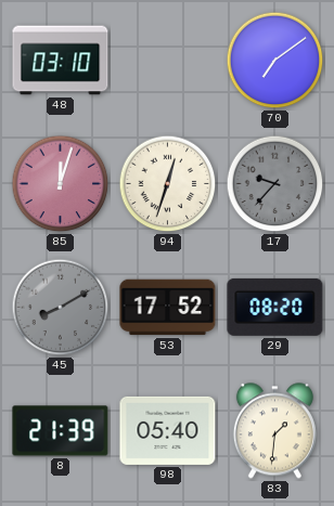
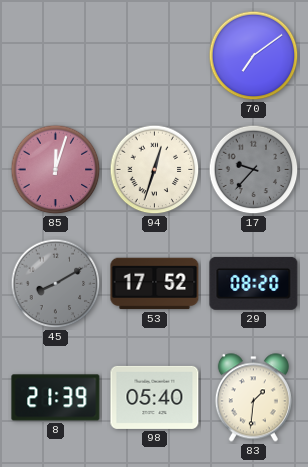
48: 03:10 -> none (61, 61)
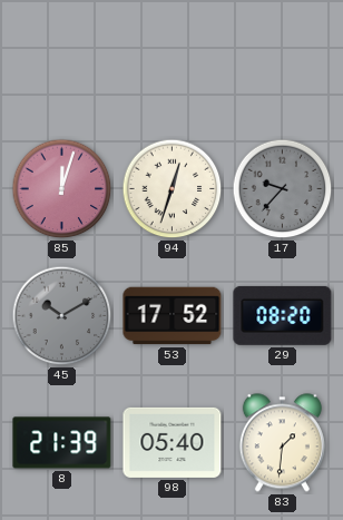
70: 7:09 -> none (254, 56)
45: 8:10 -> 10:10 (62, 316)
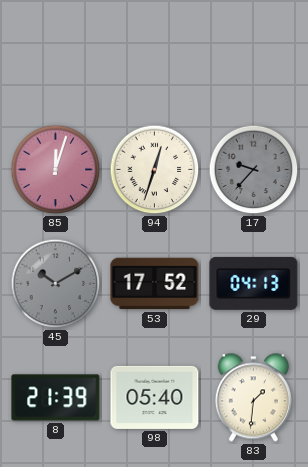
29: 08:20 -> 04:13 (254, 283)
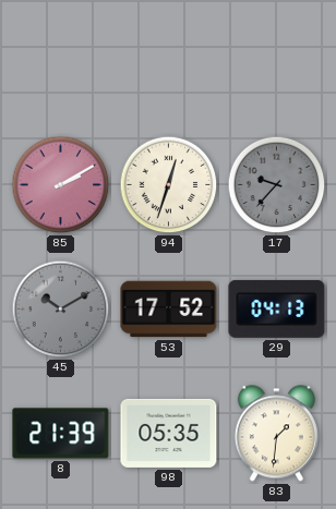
85: 12:03 -> 2:10 (61, 185)
98: 05:40 -> 05:35 (169, 433)
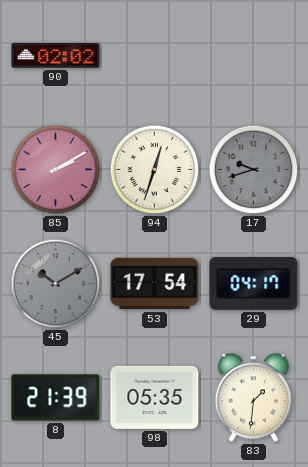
90: none -> 02:02 (56, 56)
17: 9:37 -> 9:42 (254, 170)
53: 17:52 -> 17:54 (155, 284)
29: 04:13 -> 04:17 (254, 283)
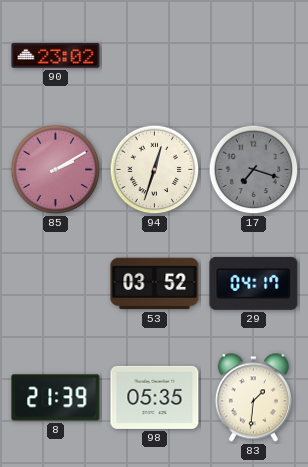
90: 02:02 -> 23:02 (56, 56)
17: 9:42 -> 7:18 (254, 170)
45: 10:10 -> none (56, 284)
53: 17:54 -> 03:52 (155, 284)
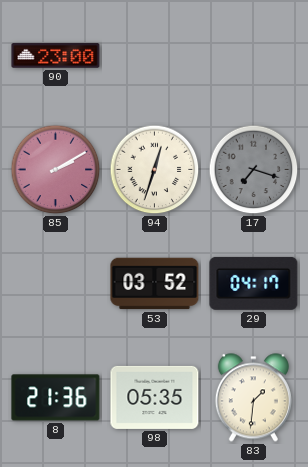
90: 23:02 -> 23:00 (56, 56)
8: 21:39 -> 21:36 (56, 398)
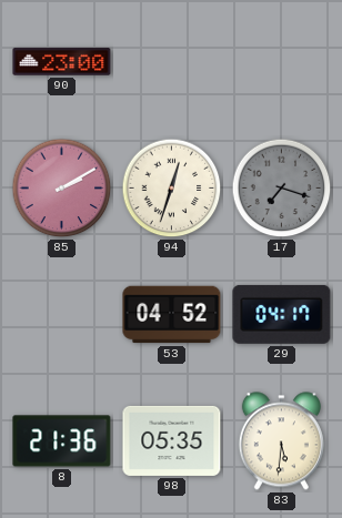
53: 03:52 -> 04:52 (172, 315)
83: 1:31 -> 5:31 (281, 441)
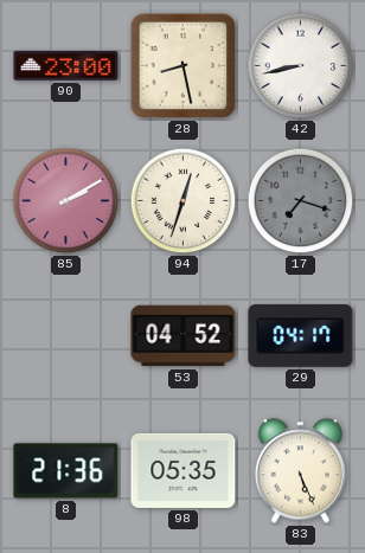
28: none -> 8:28 (184, 66)
42: none -> 8:43 (301, 66)
83: 5:31 -> 5:26 (300, 471)
